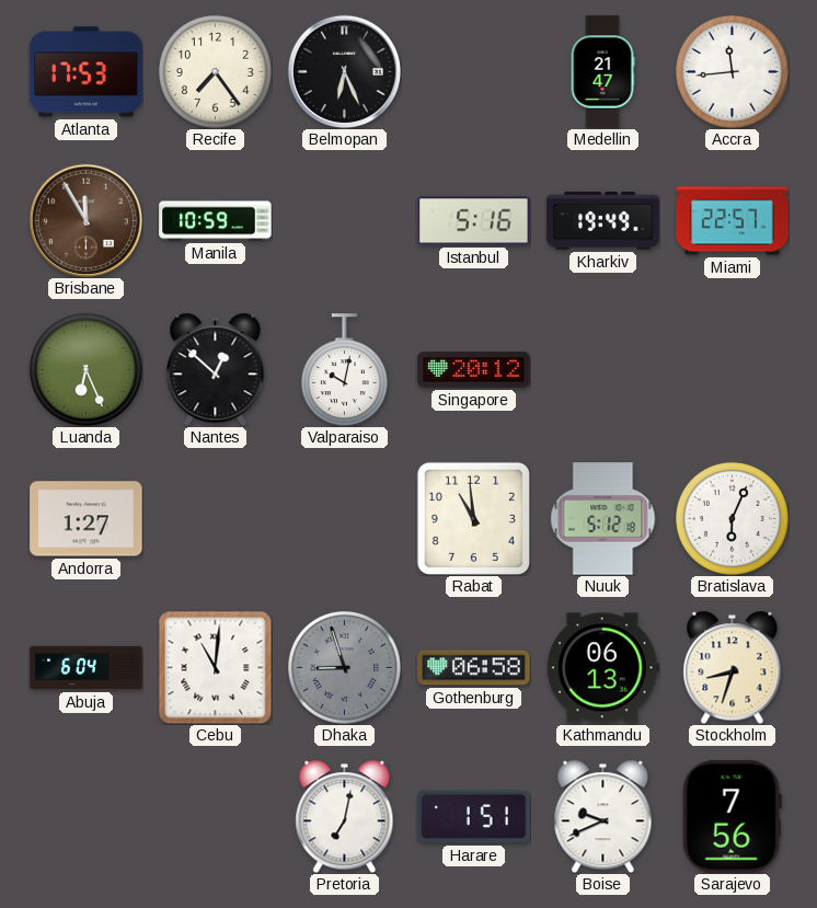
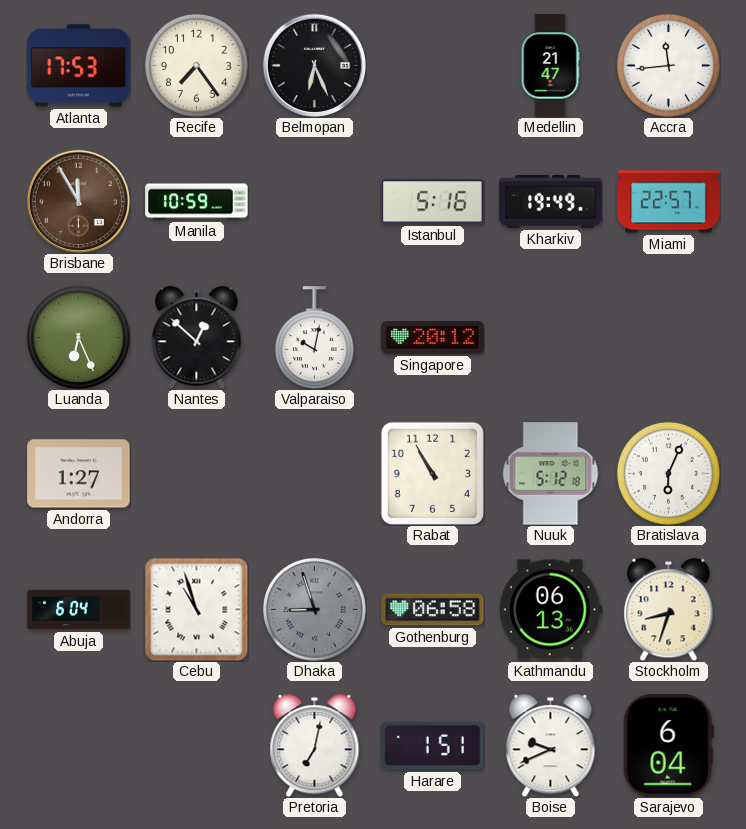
Rabat: 10:59 -> 10:55 (432, 473)
Cebu: 11:01 -> 10:57 (196, 609)
Sarajevo: 7:56 -> 6:04 (668, 746)
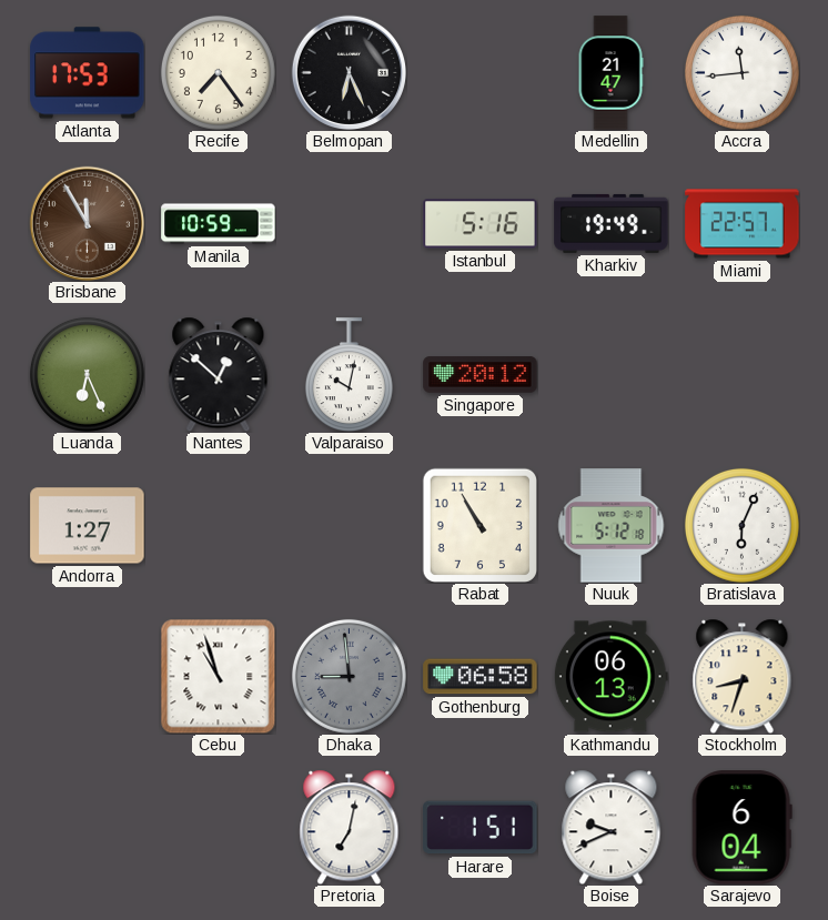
Abuja: 6:04 -> none (79, 610)
Dhaka: 8:57 -> 8:59 (349, 676)
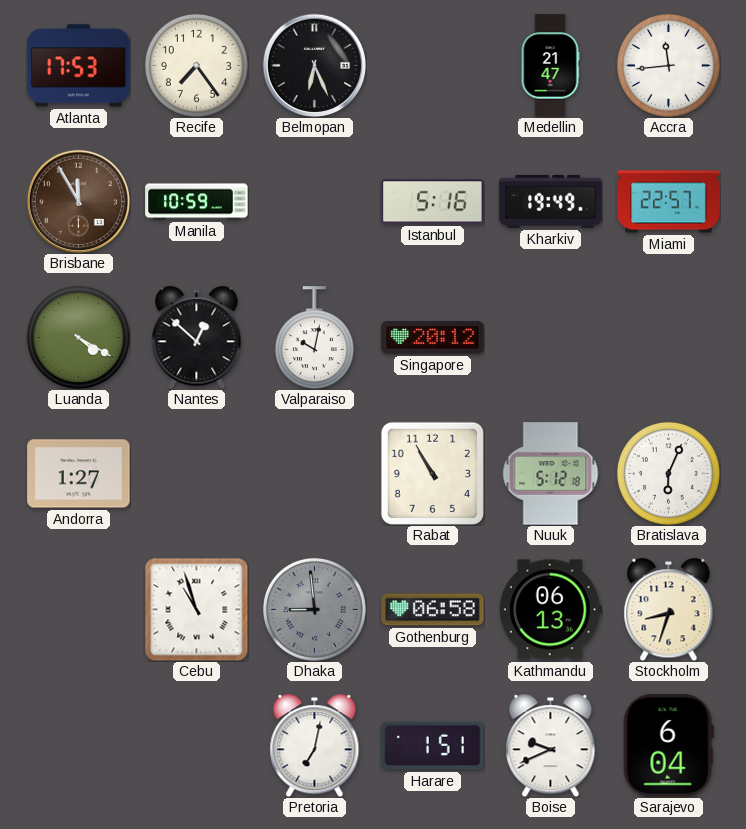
Luanda: 6:26 -> 4:20 (78, 337)
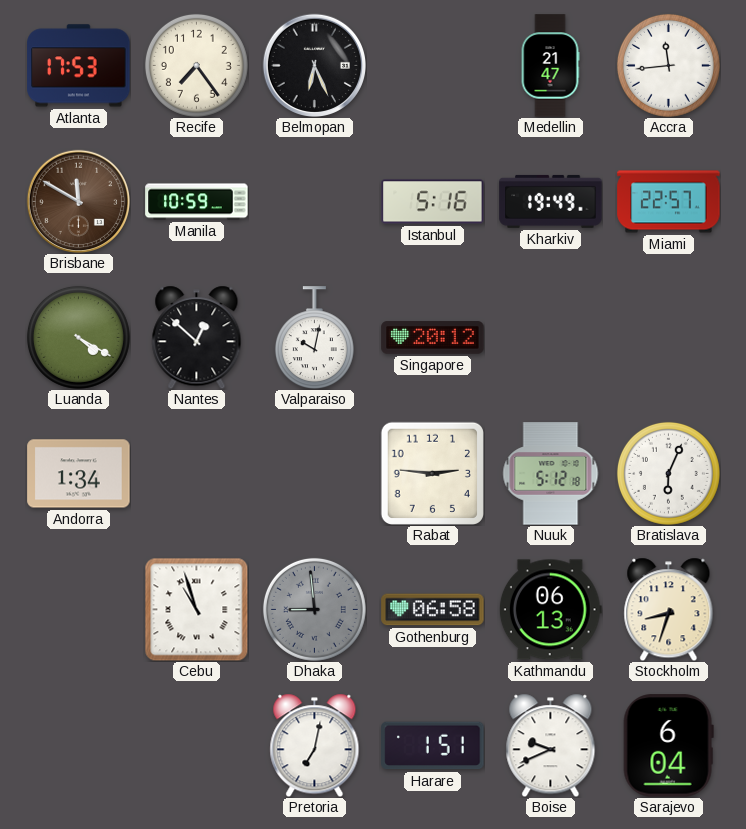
Brisbane: 11:55 -> 11:50 (78, 201)
Andorra: 1:27 -> 1:34 (79, 474)
Rabat: 10:55 -> 2:46 (432, 473)
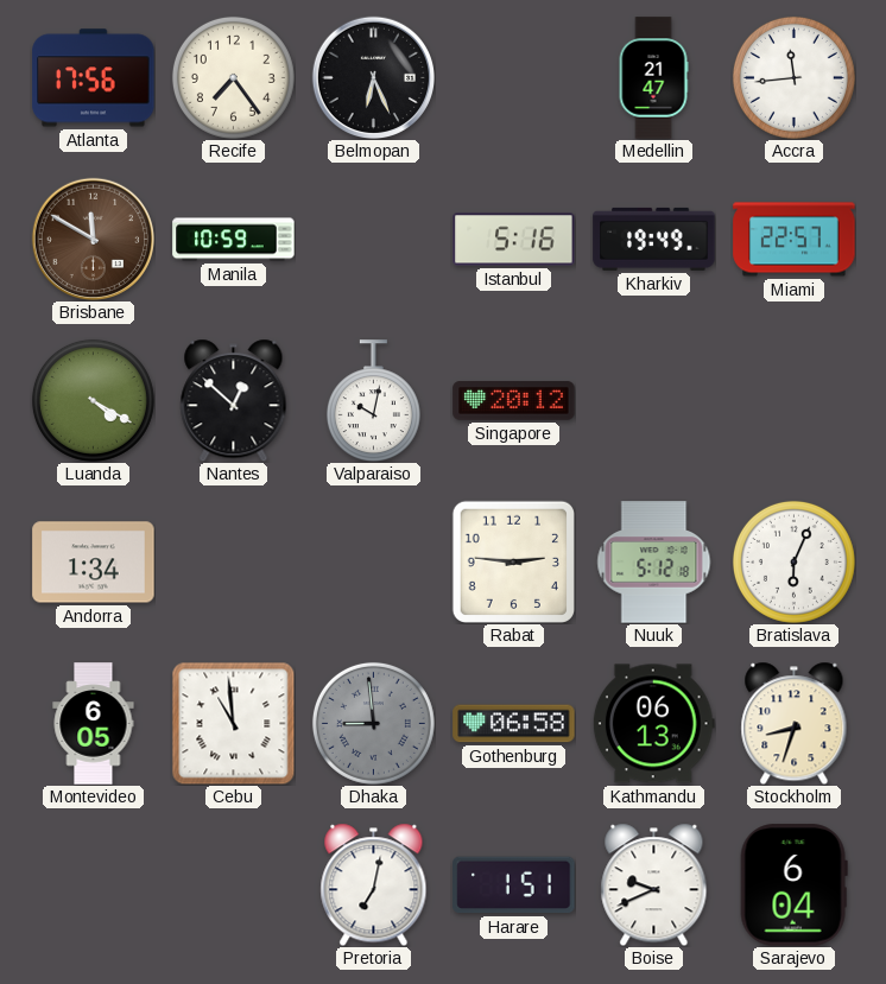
Atlanta: 17:53 -> 17:56 (94, 78)
Montevideo: none -> 6:05 (94, 724)
Cebu: 10:57 -> 10:59 (233, 723)
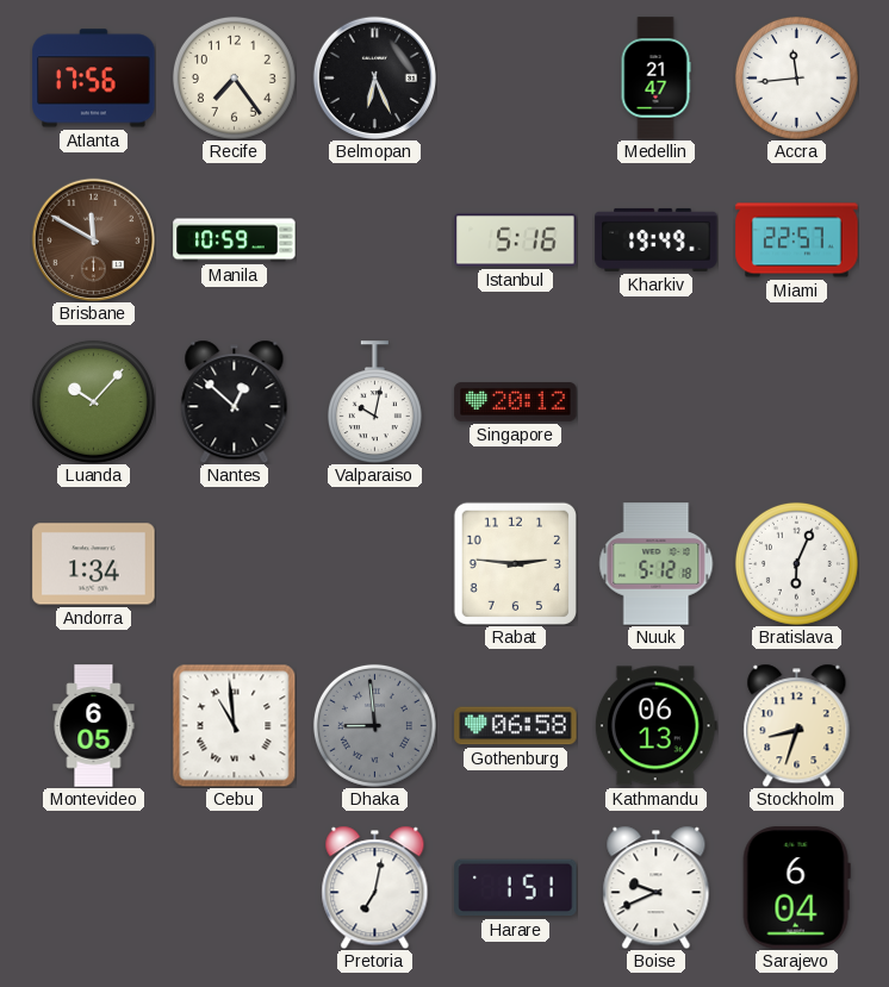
Luanda: 4:20 -> 10:07 (93, 401)
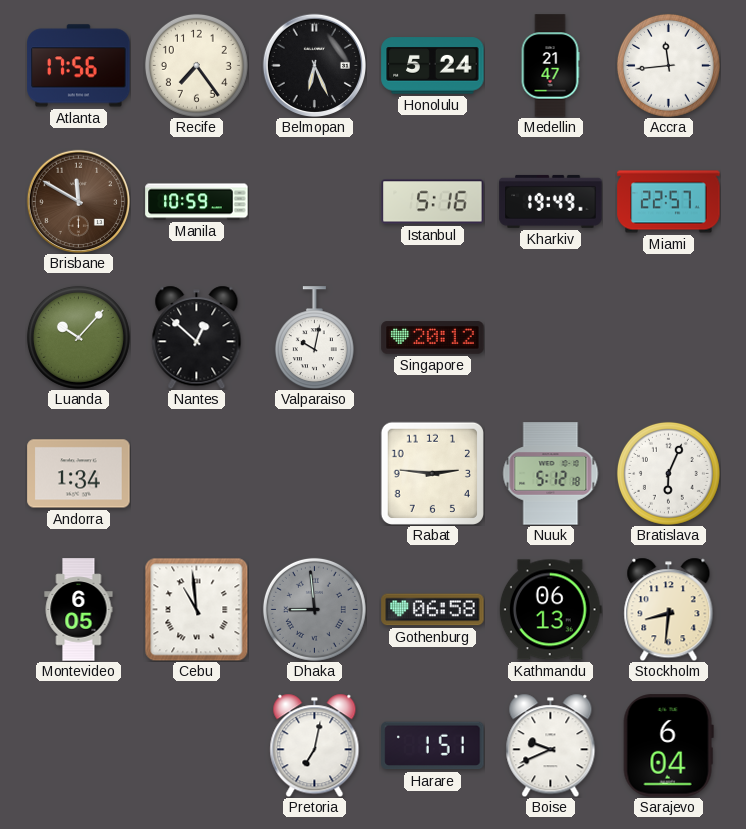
Honolulu: none -> 5:24 (433, 66)
Stockholm: 8:33 -> 8:31 (669, 609)
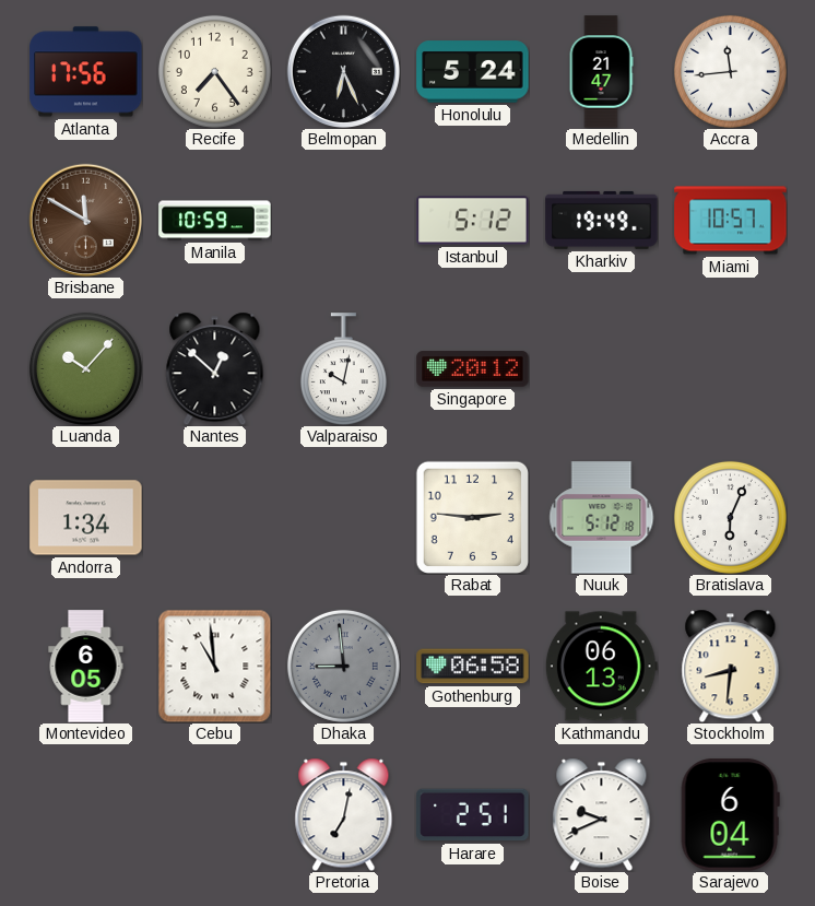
Istanbul: 5:16 -> 5:12 (473, 221)
Miami: 22:57 -> 10:57 (731, 221)
Harare: 1:51 -> 2:51 (473, 815)
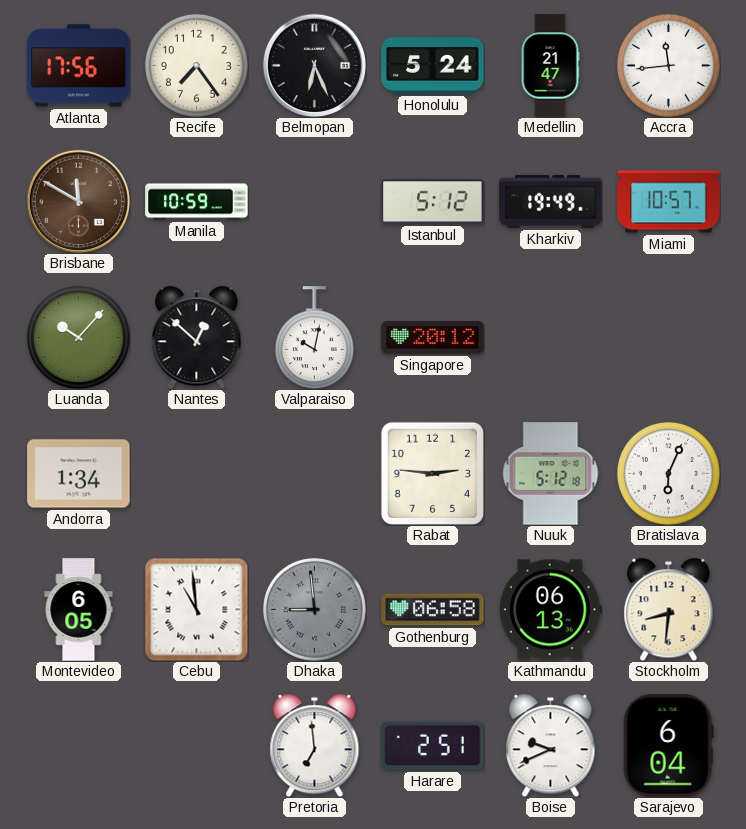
Pretoria: 7:02 -> 6:59 (315, 745)
